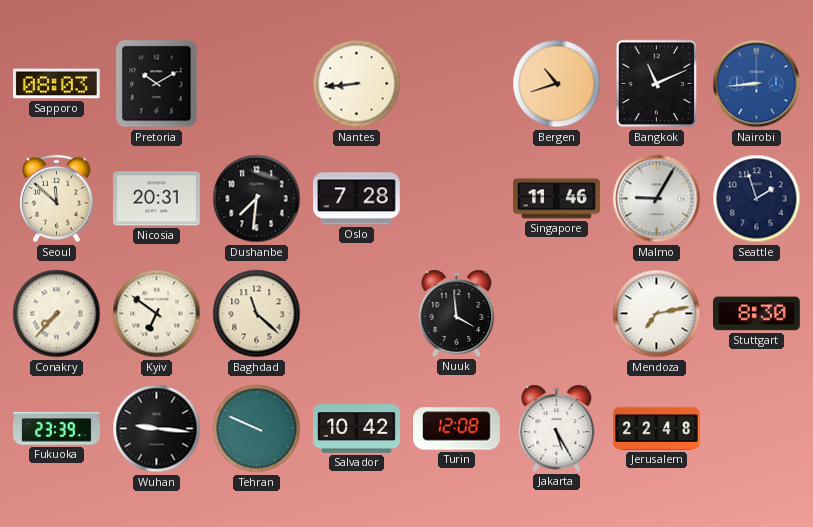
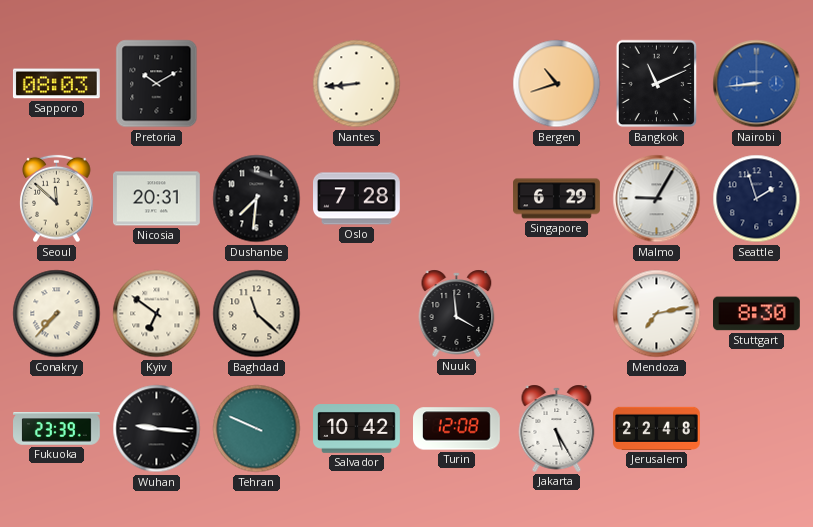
Singapore: 11:46 -> 6:29 (557, 199)
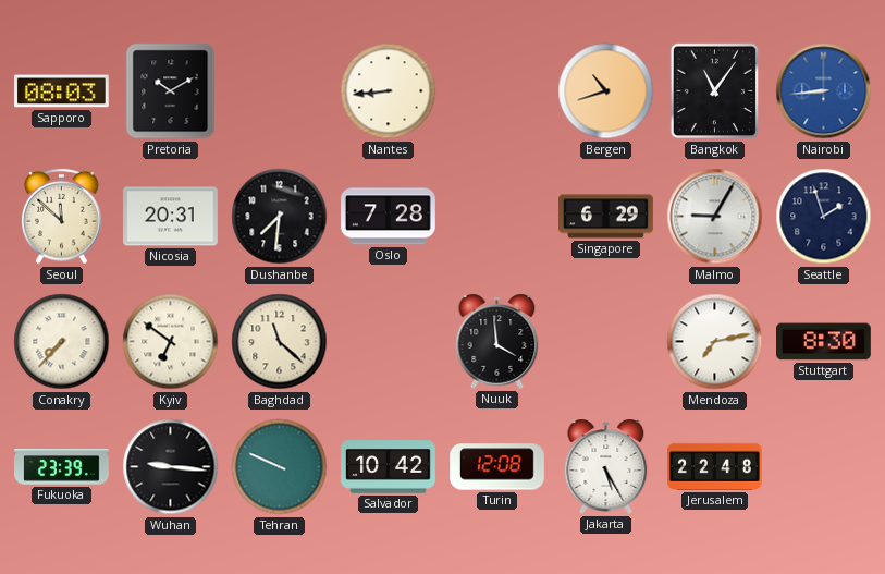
Bangkok: 11:11 -> 11:06 (715, 91)
